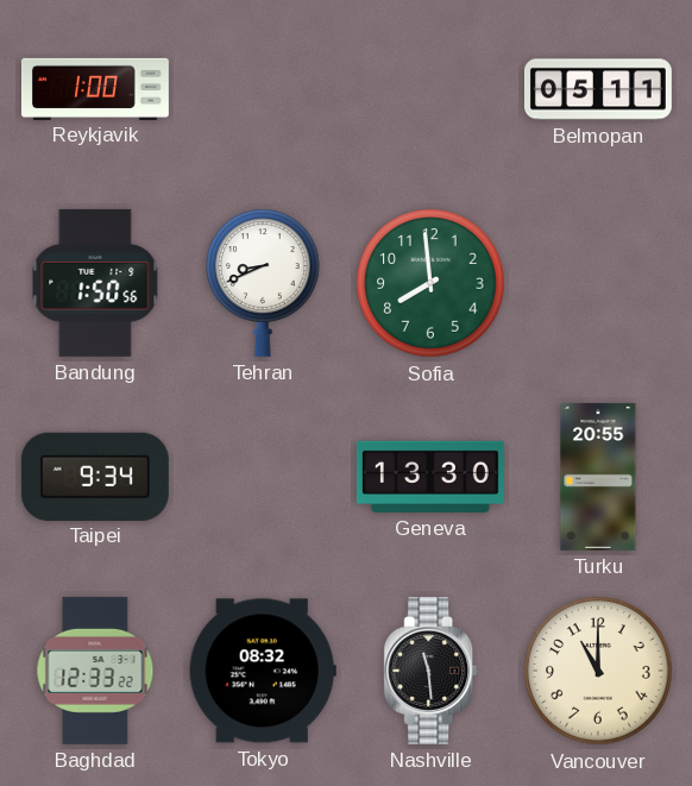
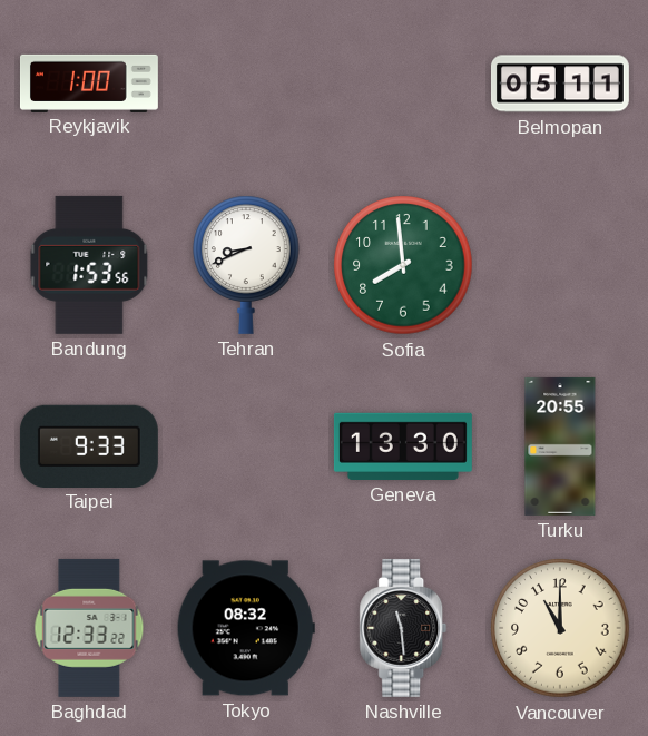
Bandung: 1:50 -> 1:53 (89, 265)
Taipei: 9:34 -> 9:33 (89, 445)
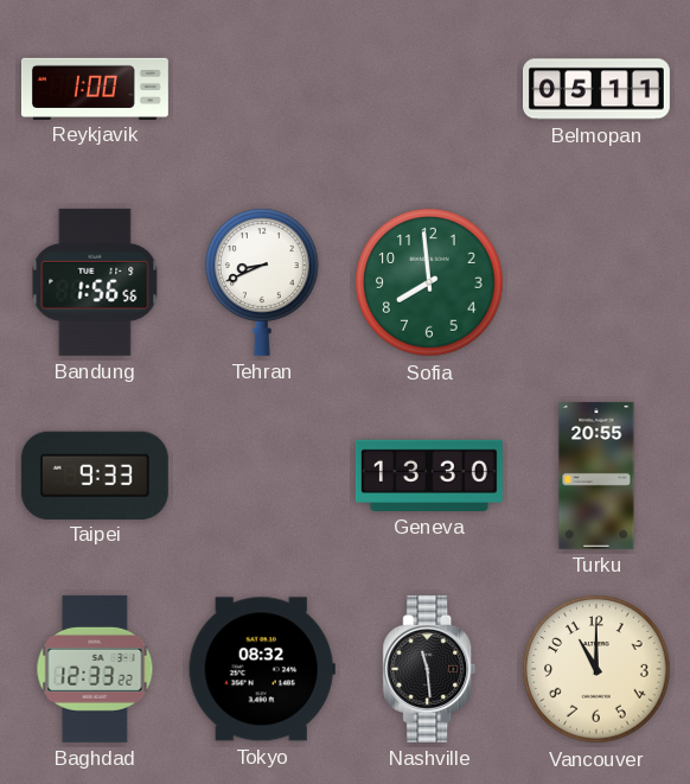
Bandung: 1:53 -> 1:56 (95, 282)
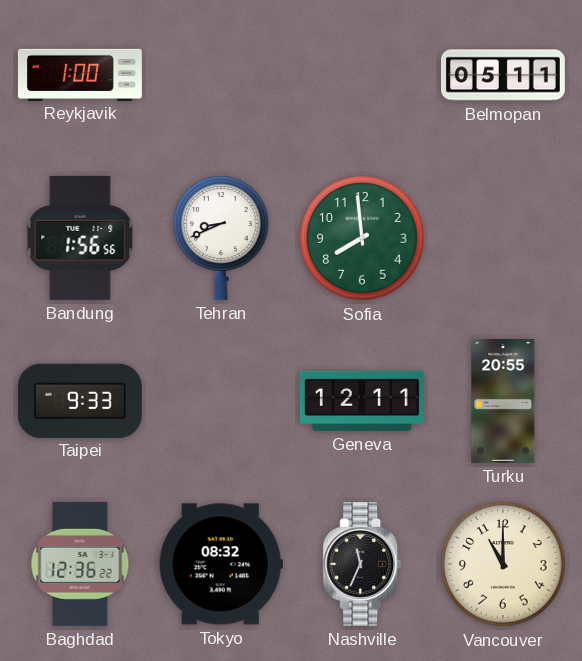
Geneva: 13:30 -> 12:11 (362, 401)
Baghdad: 12:33 -> 12:36 (80, 564)
Nashville: 11:29 -> 11:34 (362, 564)
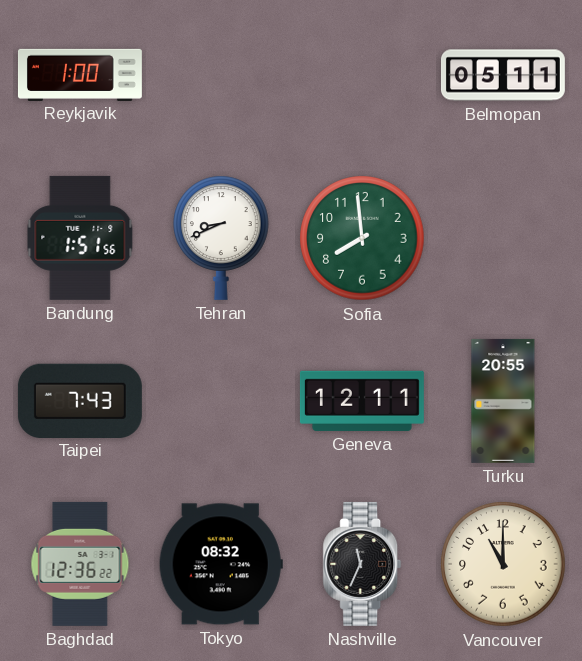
Bandung: 1:56 -> 1:51 (80, 238)
Taipei: 9:33 -> 7:43 (80, 400)
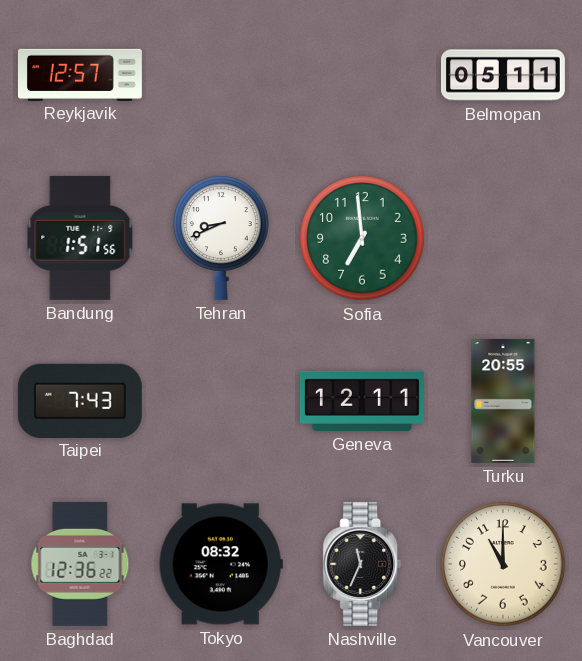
Reykjavik: 1:00 -> 12:57 (80, 74)
Sofia: 7:59 -> 6:59 (362, 238)
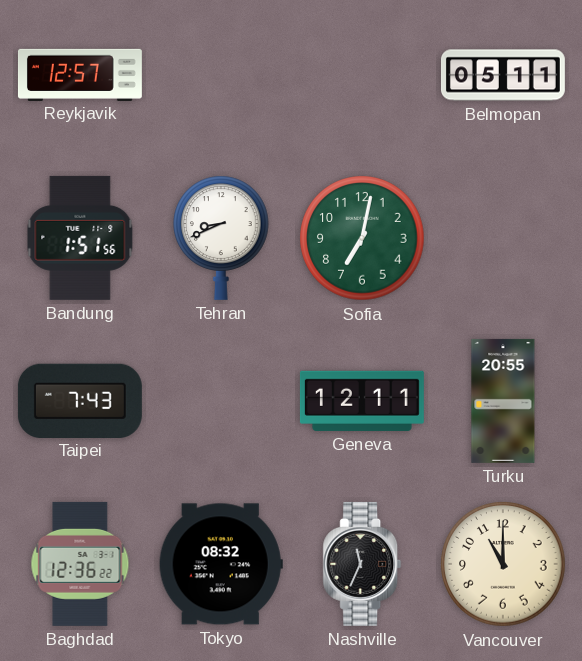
Sofia: 6:59 -> 7:02 (362, 238)
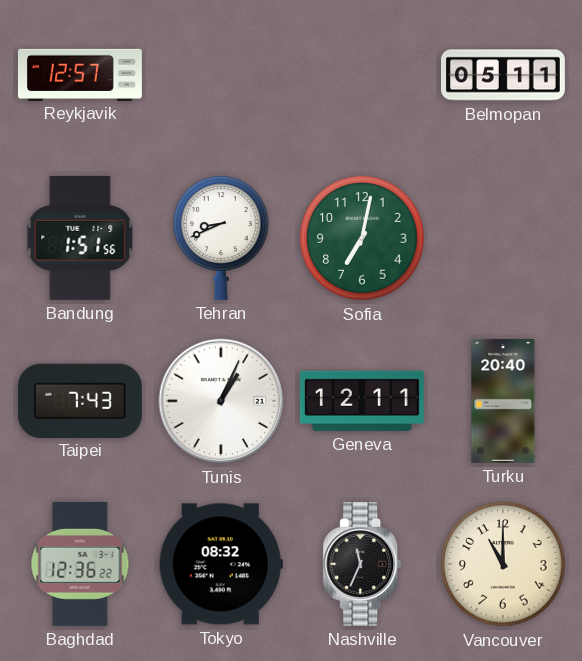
Tunis: none -> 1:04 (221, 401)
Turku: 20:55 -> 20:40 (503, 401)
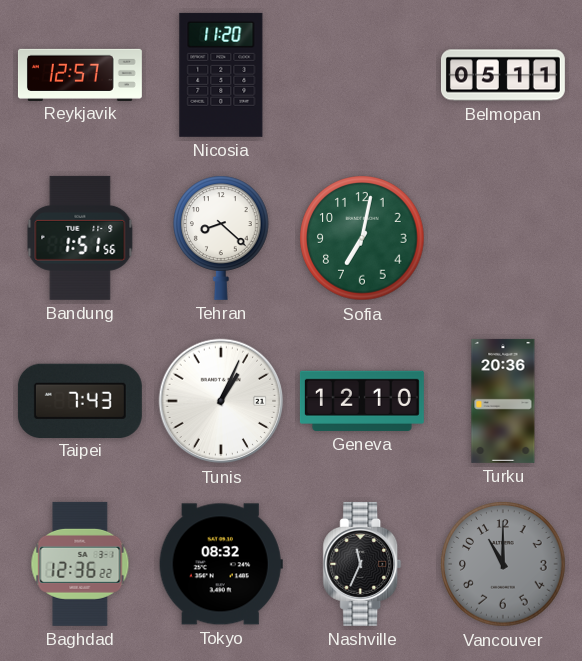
Nicosia: none -> 11:20 (221, 75)
Tehran: 8:41 -> 8:22 (222, 238)
Geneva: 12:11 -> 12:10 (362, 401)
Turku: 20:40 -> 20:36 (503, 401)
Vancouver dial: cream -> grey (503, 564)
